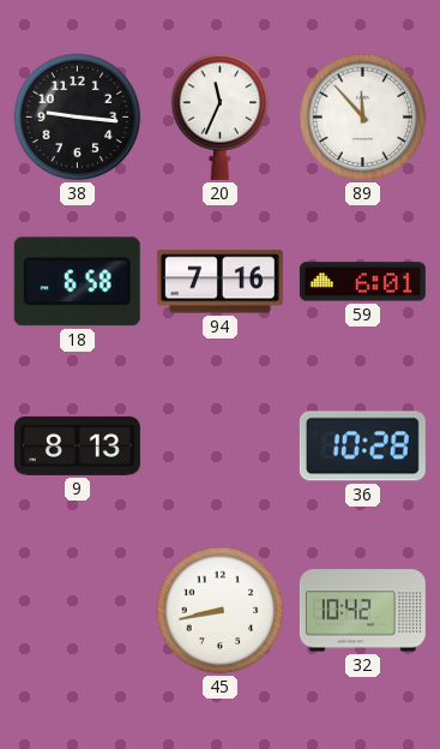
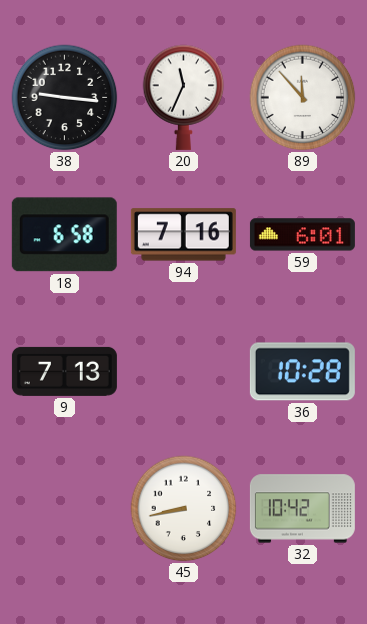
9: 8:13 -> 7:13 (64, 371)
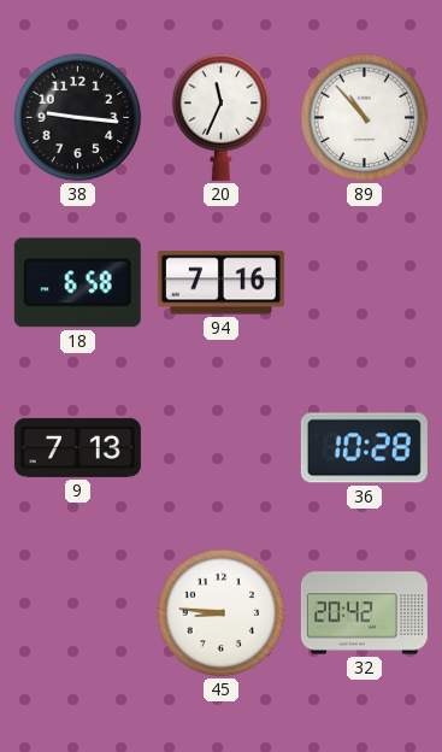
89: 11:53 -> 10:53 (365, 118)
59: 6:01 -> none (302, 235)
45: 8:43 -> 8:46 (222, 613)
32: 10:42 -> 20:42 (364, 613)
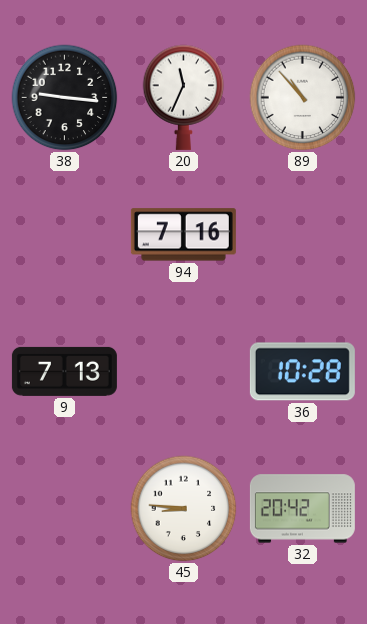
18: 6:58 -> none (77, 283)
